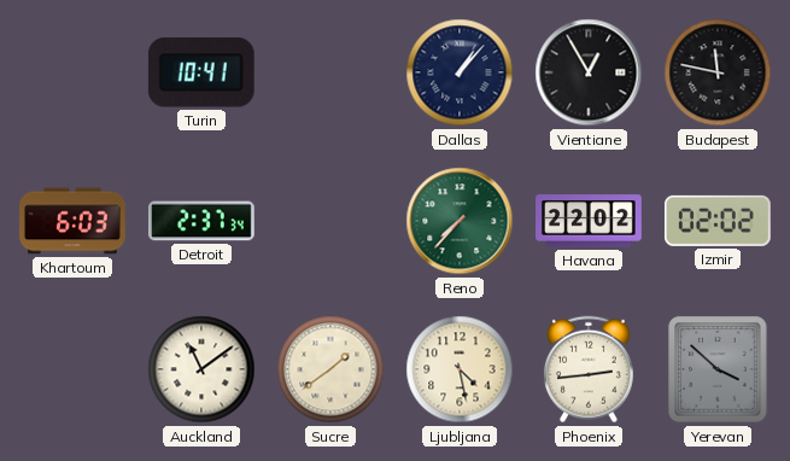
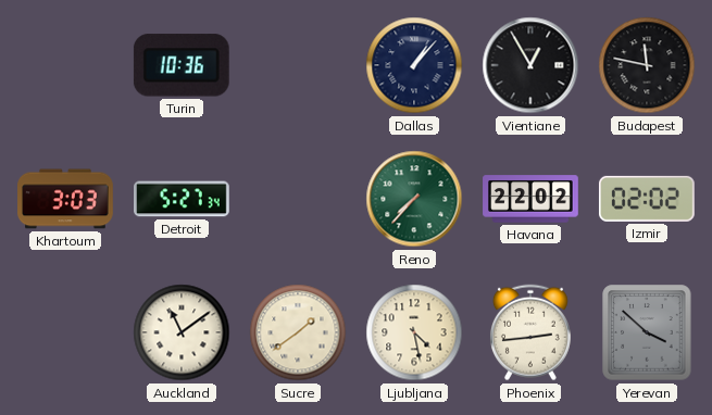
Turin: 10:41 -> 10:36 (182, 65)
Khartoum: 6:03 -> 3:03 (65, 199)
Detroit: 2:37 -> 5:27 (183, 199)
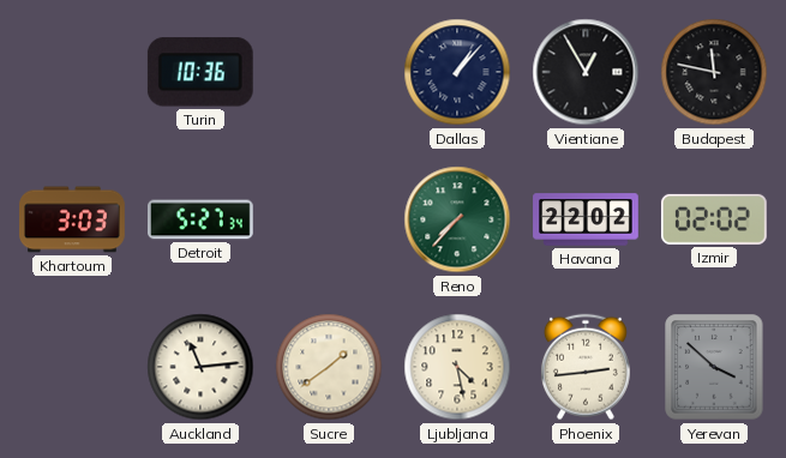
Auckland: 11:09 -> 11:14 (200, 367)
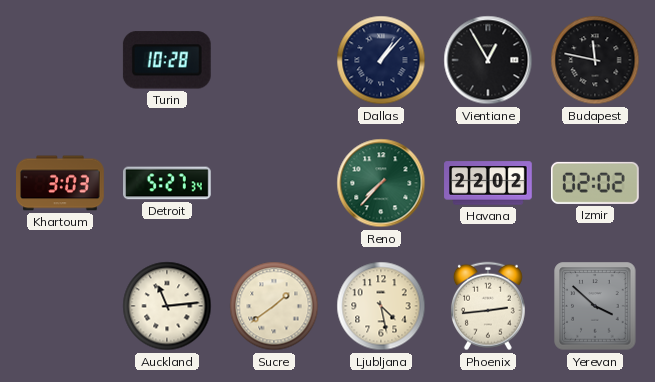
Turin: 10:36 -> 10:28 (167, 60)
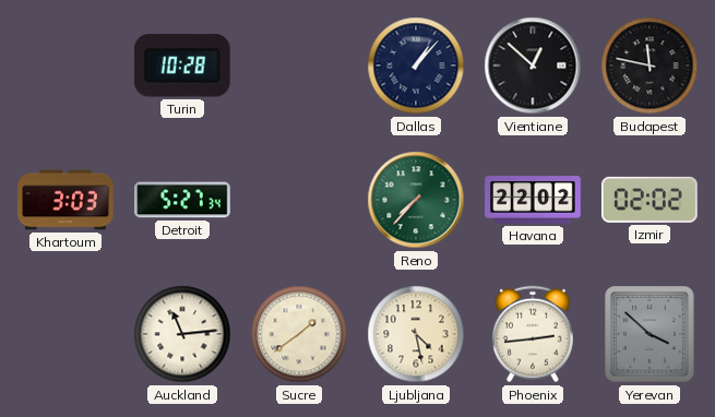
Vientiane: 12:55 -> 12:52 (533, 65)
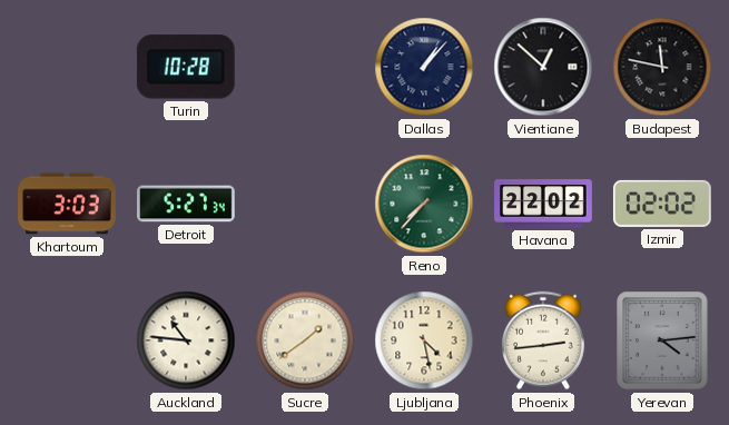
Auckland: 11:14 -> 10:46 (186, 340)
Yerevan: 3:52 -> 4:14 (662, 340)
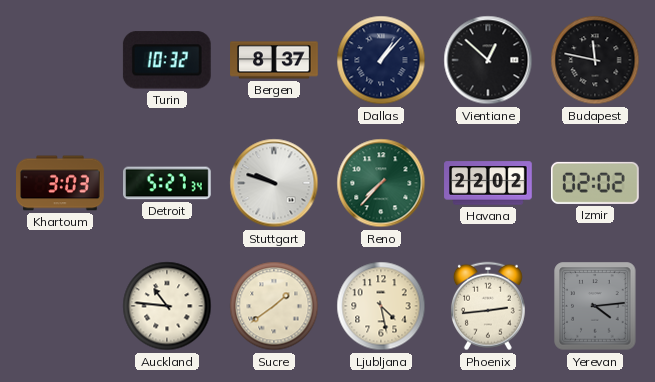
Turin: 10:28 -> 10:32 (167, 60)
Bergen: none -> 8:37 (274, 60)
Stuttgart: none -> 9:48 (274, 183)
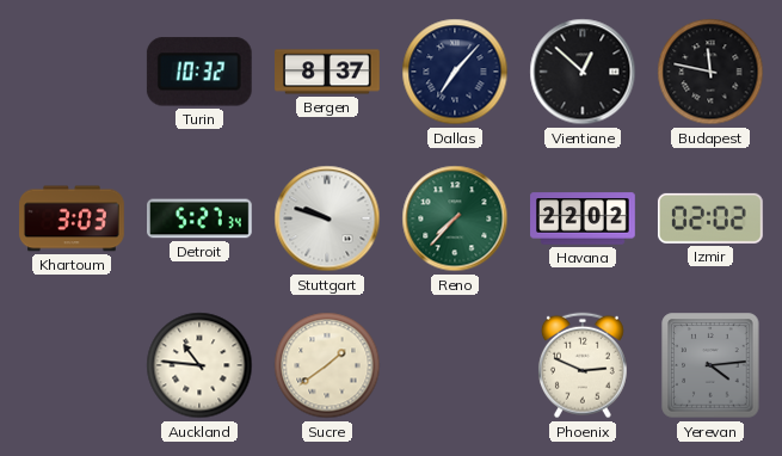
Dallas: 1:07 -> 7:07 (455, 72)
Ljubljana: 4:28 -> none (381, 306)
Phoenix: 2:44 -> 2:49 (583, 365)
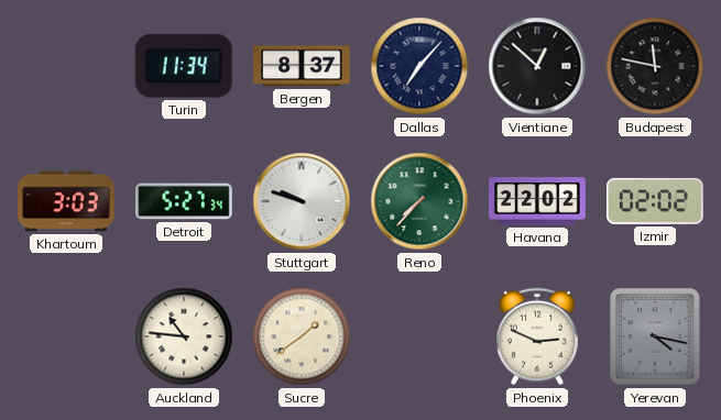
Turin: 10:32 -> 11:34 (184, 66)
Yerevan: 4:14 -> 4:17 (655, 336)
